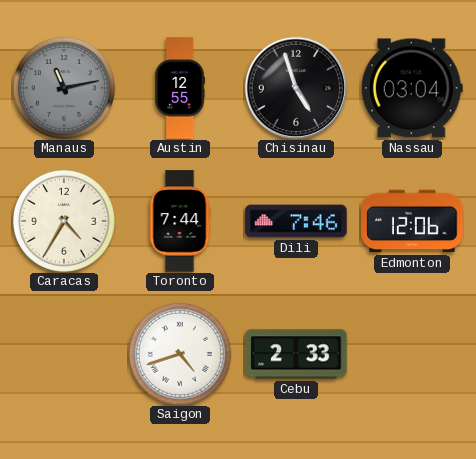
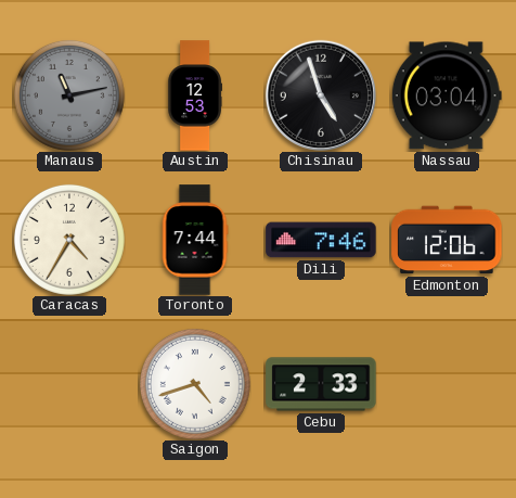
Austin: 12:55 -> 12:53 (195, 95)
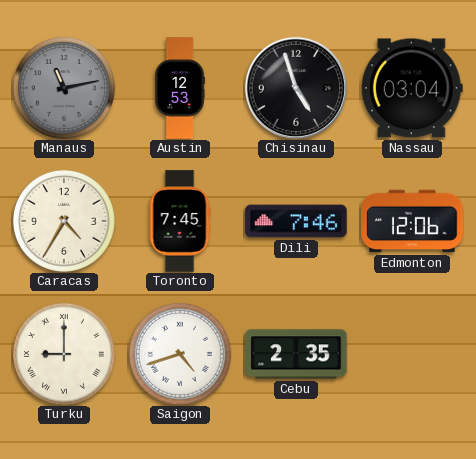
Toronto: 7:44 -> 7:45 (180, 221)
Turku: none -> 9:00 (64, 354)
Cebu: 2:33 -> 2:35 (296, 354)
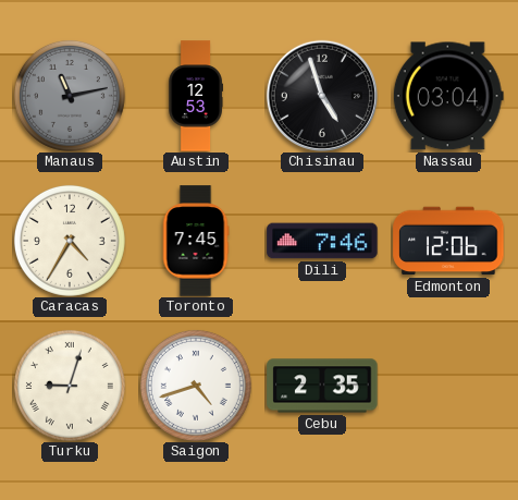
Turku: 9:00 -> 9:03 (70, 386)
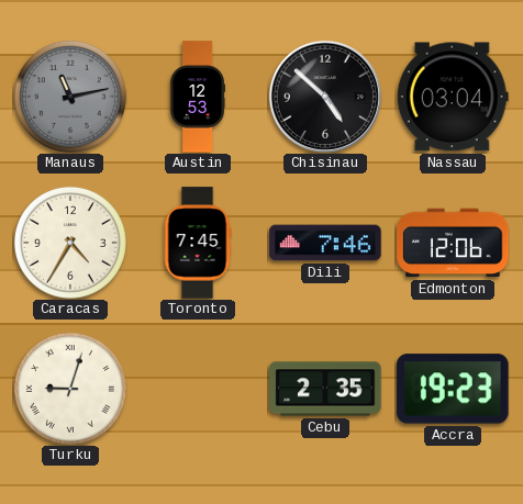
Chisinau: 4:57 -> 4:52 (325, 97)
Saigon: 4:42 -> none (196, 386)
Accra: none -> 19:23 (453, 389)
